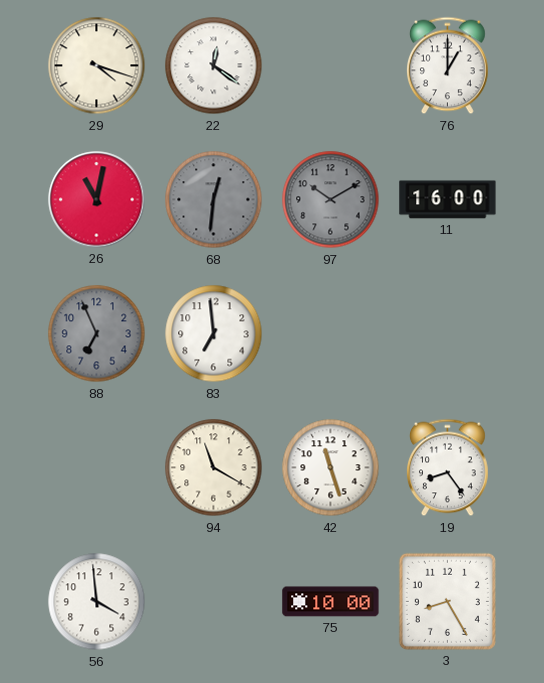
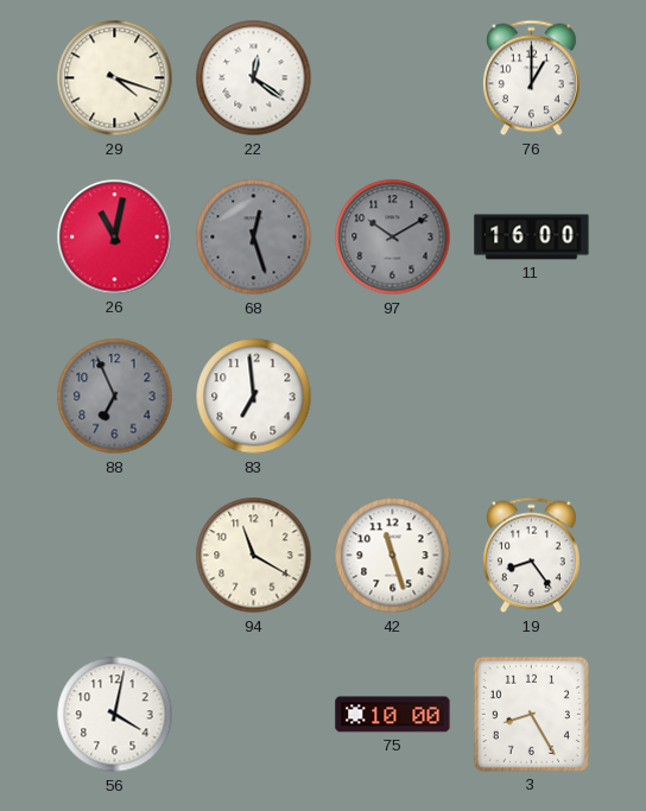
68: 12:31 -> 12:27 (254, 237)
56: 3:59 -> 4:02 (115, 715)
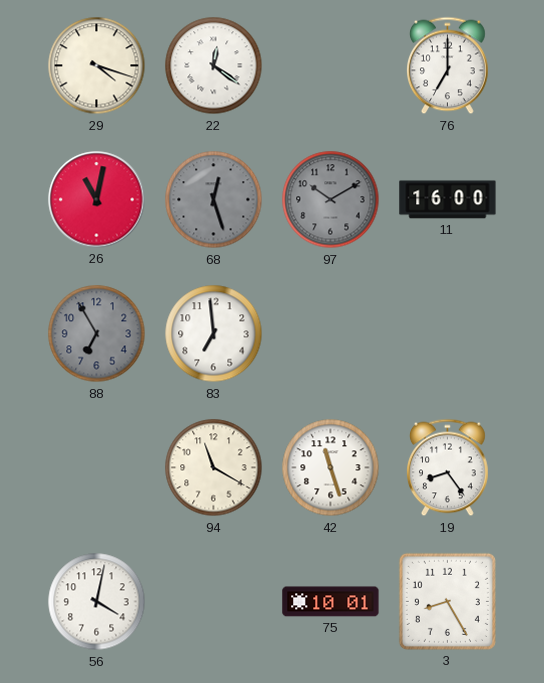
76: 1:00 -> 7:00 (448, 66)
88: 6:56 -> 6:55 (97, 334)
75: 10:00 -> 10:01 (331, 602)
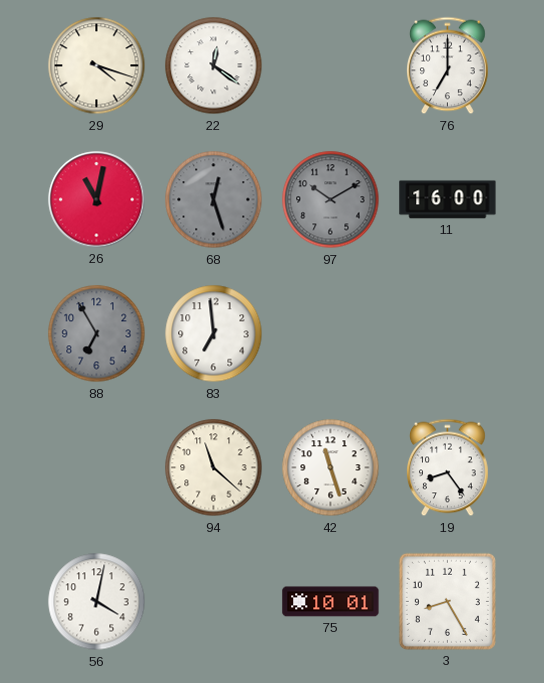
94: 11:20 -> 11:22 (214, 468)
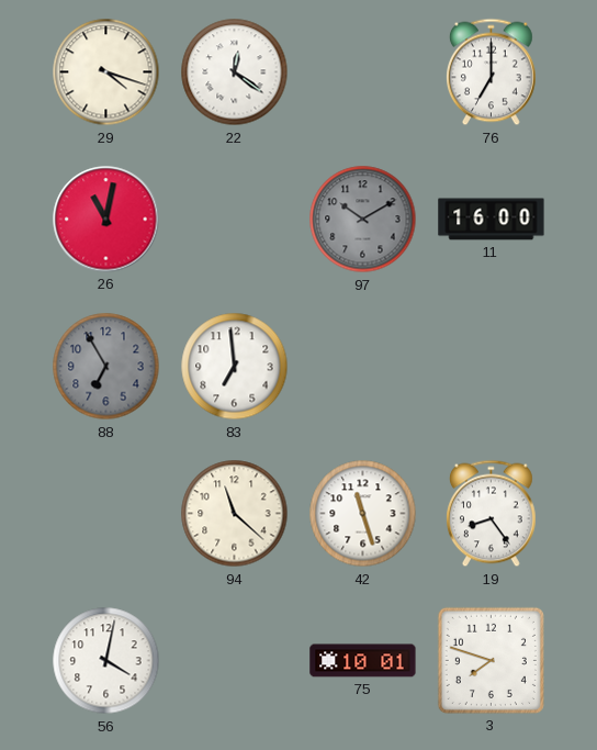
68: 12:27 -> none (214, 200)
3: 8:25 -> 7:48 (491, 660)
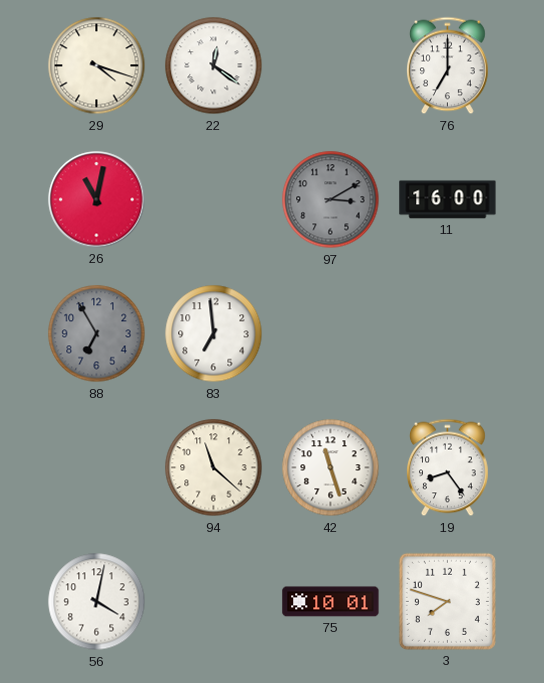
97: 10:10 -> 3:10 (331, 200)
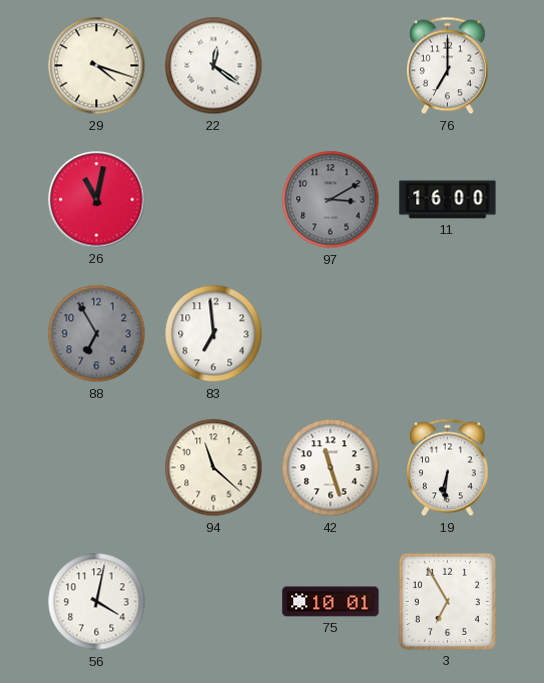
19: 8:24 -> 6:31 (448, 468)
3: 7:48 -> 6:55 (447, 601)
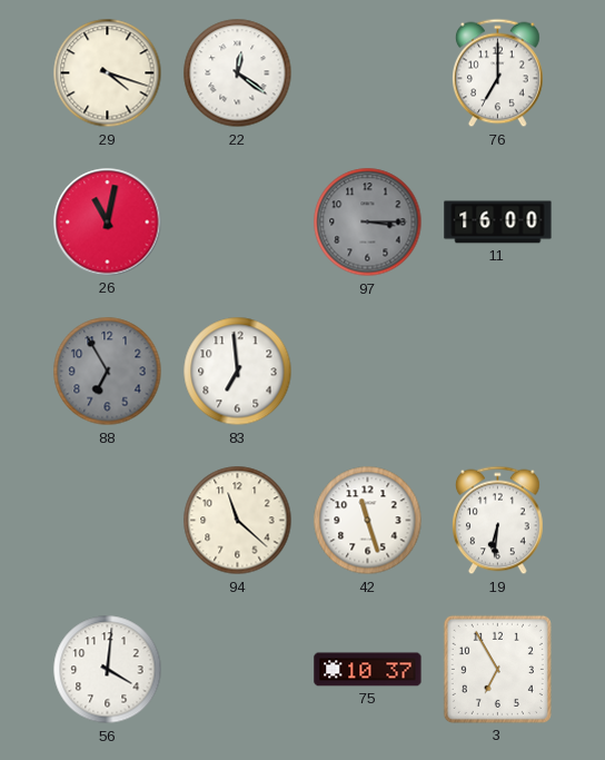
97: 3:10 -> 3:15 (368, 223)
56: 4:02 -> 4:01 (108, 670)
75: 10:01 -> 10:37 (368, 670)
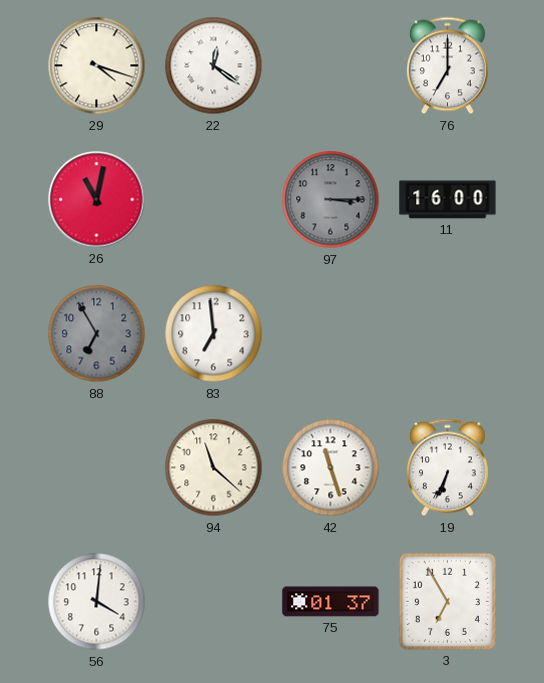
19: 6:31 -> 6:34 (448, 468)
75: 10:37 -> 01:37 (331, 602)
